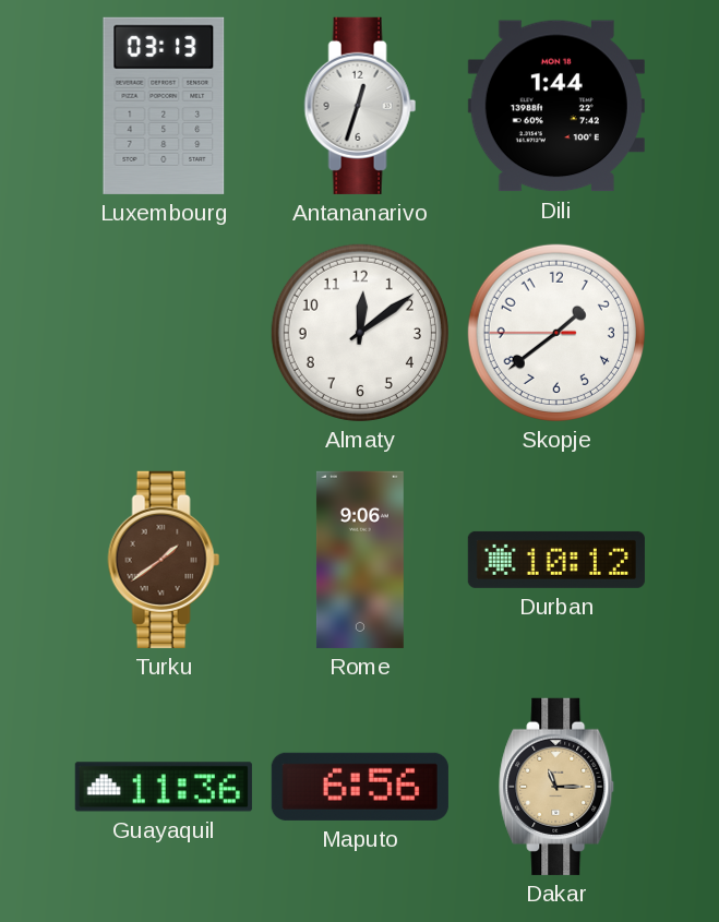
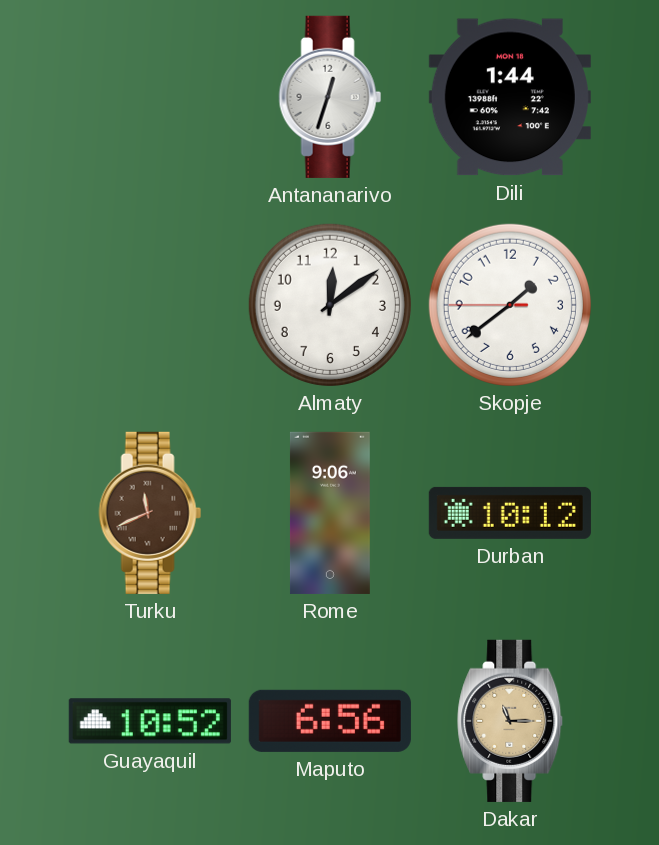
Luxembourg: 03:13 -> none (164, 106)
Turku: 1:39 -> 11:41 (150, 513)
Guayaquil: 11:36 -> 10:52 (150, 721)
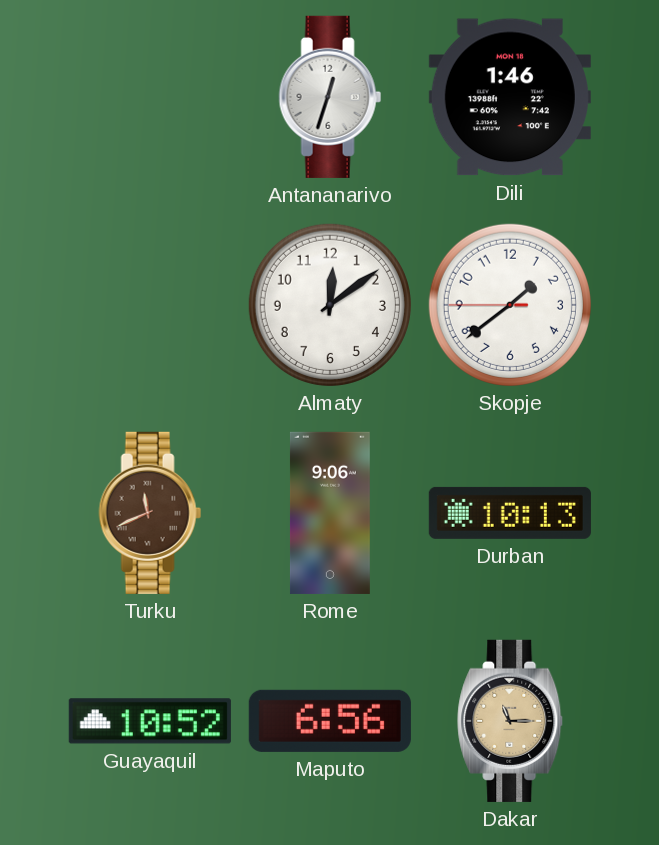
Dili: 1:44 -> 1:46 (510, 97)
Durban: 10:12 -> 10:13 (510, 513)
